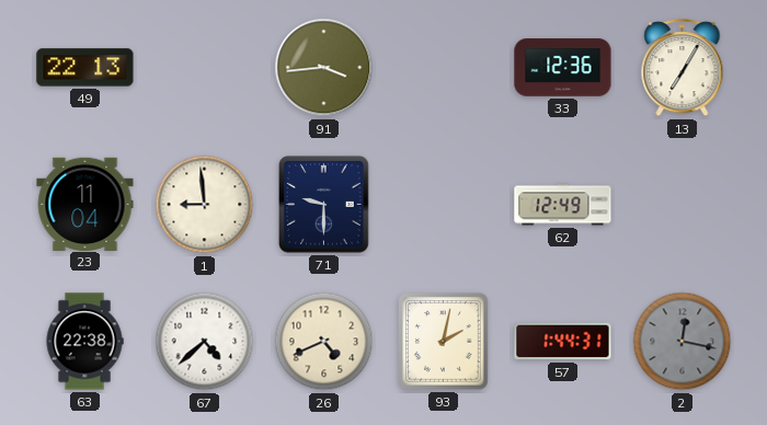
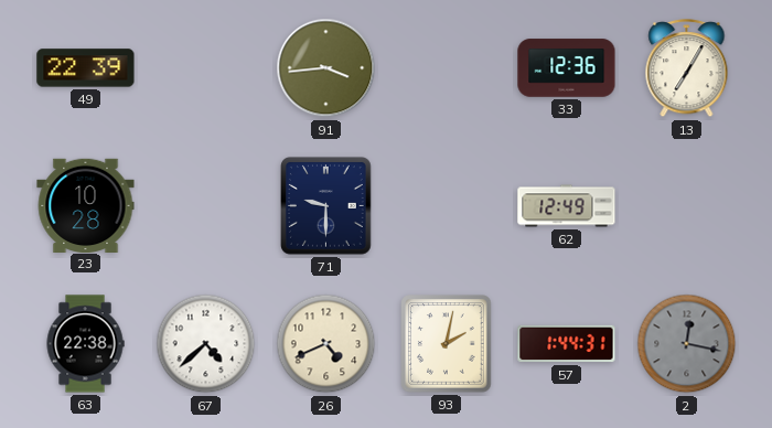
49: 22:13 -> 22:39 (86, 68)
23: 11:04 -> 10:28 (86, 205)
1: 8:59 -> none (205, 205)
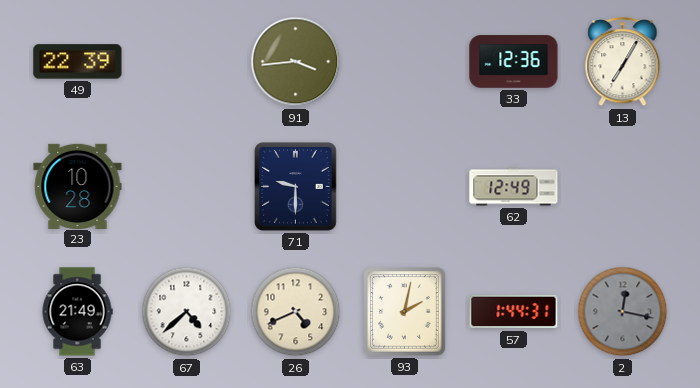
63: 22:38 -> 21:49 (77, 312)
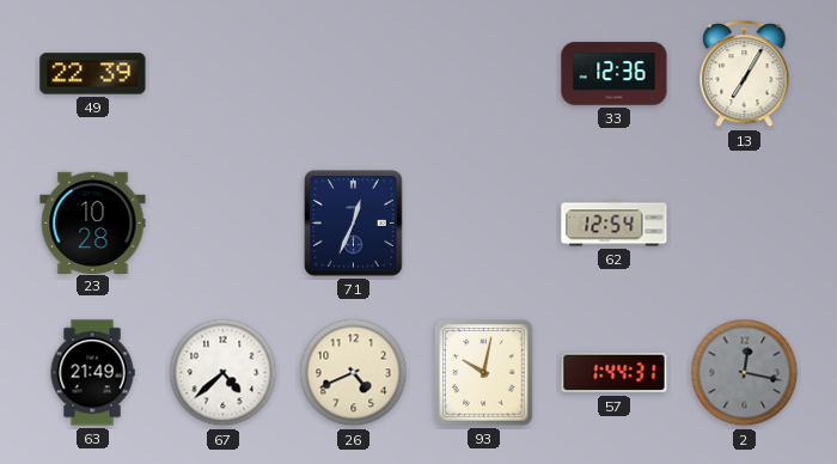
91: 3:44 -> none (296, 62)
71: 9:30 -> 12:34 (354, 224)
62: 12:49 -> 12:54 (615, 224)
93: 2:02 -> 10:02 (484, 373)
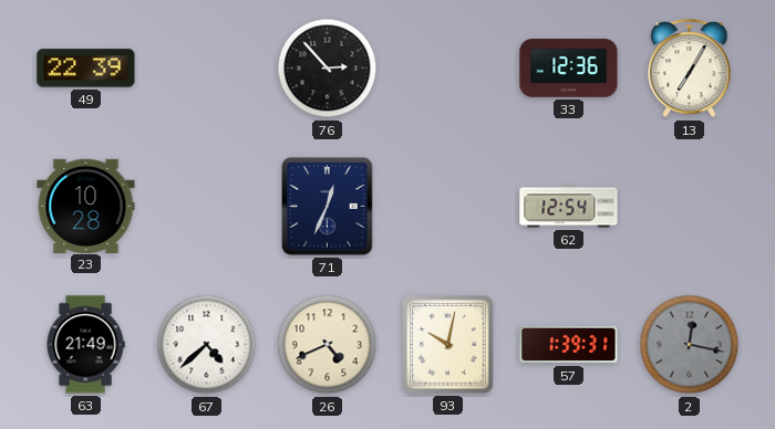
76: none -> 2:53 (328, 69)
57: 1:44 -> 1:39 (569, 345)
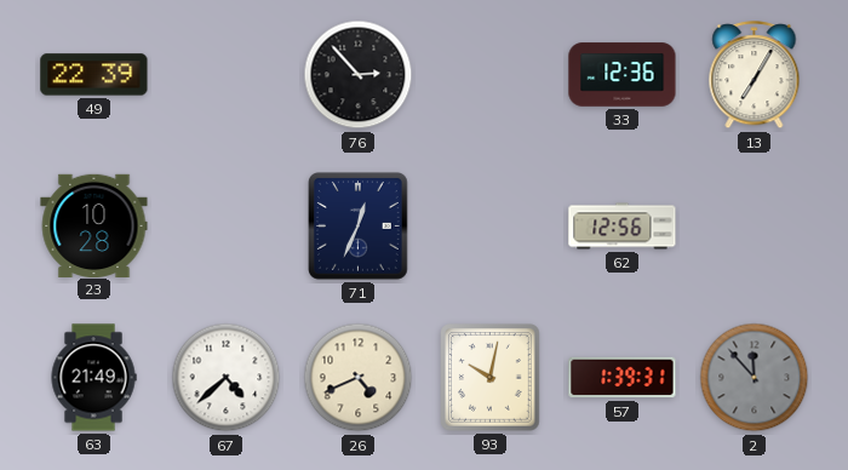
62: 12:54 -> 12:56 (623, 227)
2: 12:17 -> 11:53 (755, 378)
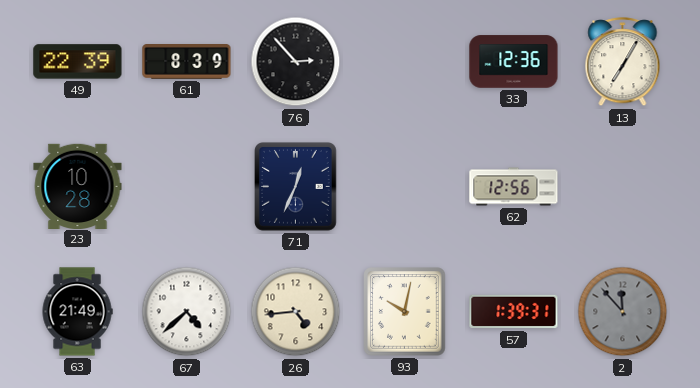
61: none -> 8:39 (187, 62)
26: 4:41 -> 4:44 (296, 312)
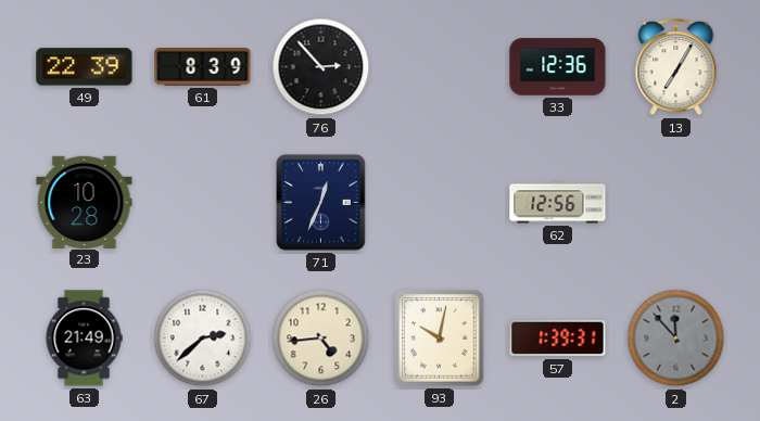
67: 4:38 -> 2:38 (203, 339)
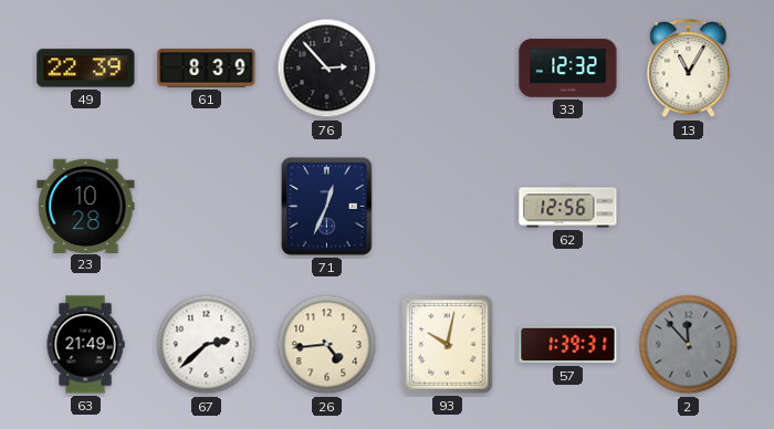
33: 12:36 -> 12:32 (568, 69)
13: 7:05 -> 11:05 (689, 69)
